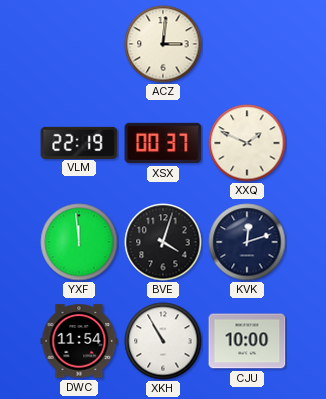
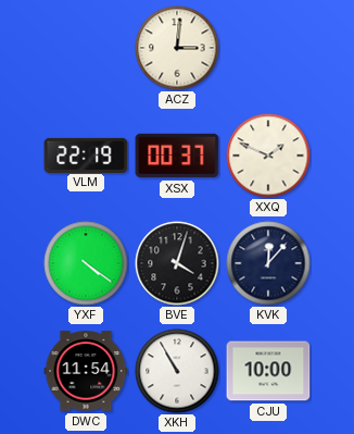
YXF: 11:59 -> 4:21 (86, 263)
KVK: 12:12 -> 12:07 (268, 263)
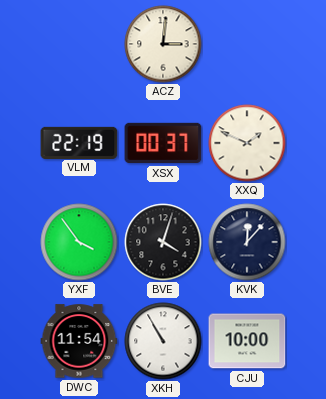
YXF: 4:21 -> 3:54 (79, 242)
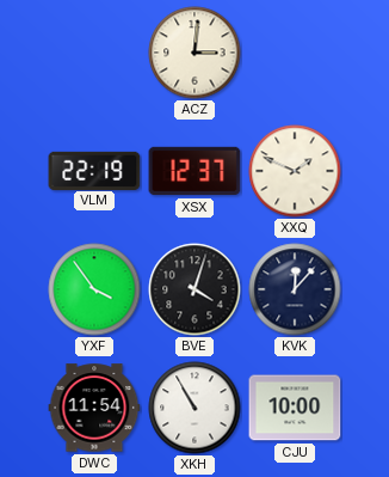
XSX: 00:37 -> 12:37 (194, 171)
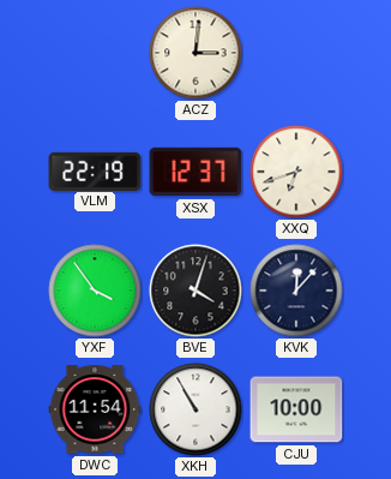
XXQ: 1:49 -> 6:42 (296, 172)
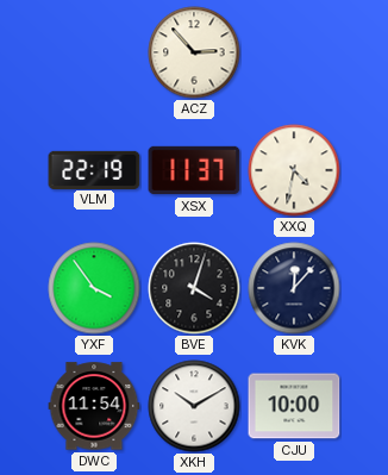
ACZ: 3:01 -> 2:53 (194, 52)
XSX: 12:37 -> 11:37 (194, 170)
XXQ: 6:42 -> 4:32 (294, 170)
XKH: 10:55 -> 10:10 (194, 406)
